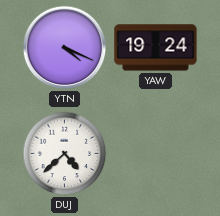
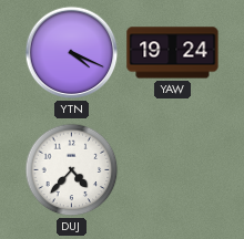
DUJ: 4:38 -> 4:37 (72, 170)
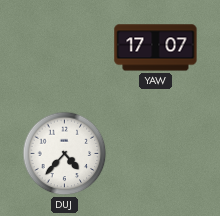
YTN: 4:19 -> none (72, 53)
YAW: 19:24 -> 17:07 (156, 48)
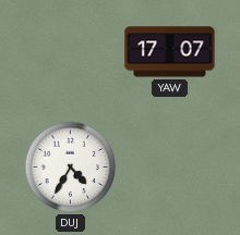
DUJ: 4:37 -> 4:35 (71, 168)
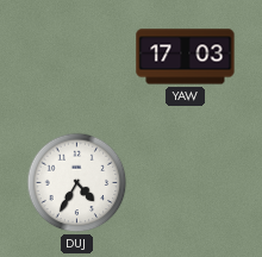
YAW: 17:07 -> 17:03 (186, 57)
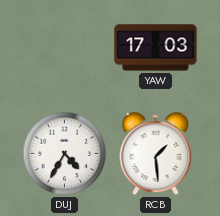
RCB: none -> 1:29 (156, 154)
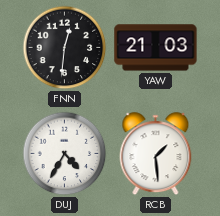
FNN: none -> 12:31 (65, 48)
YAW: 17:03 -> 21:03 (156, 48)
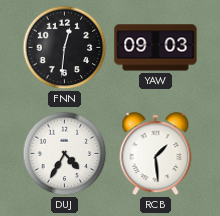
YAW: 21:03 -> 09:03 (156, 48)
